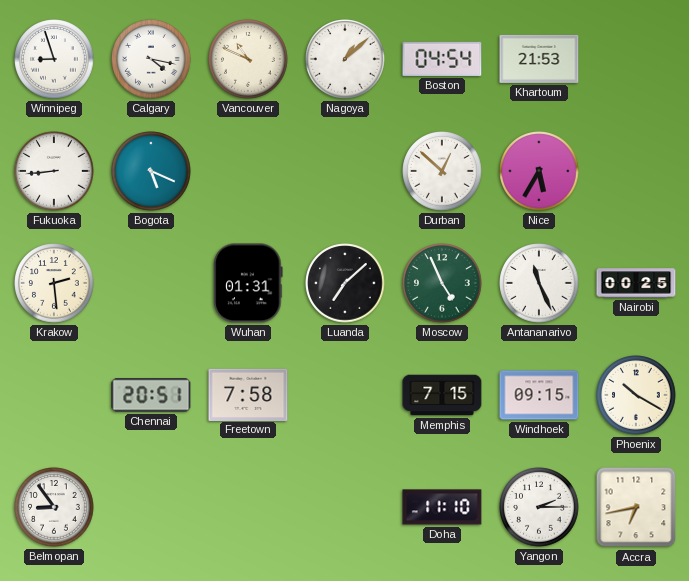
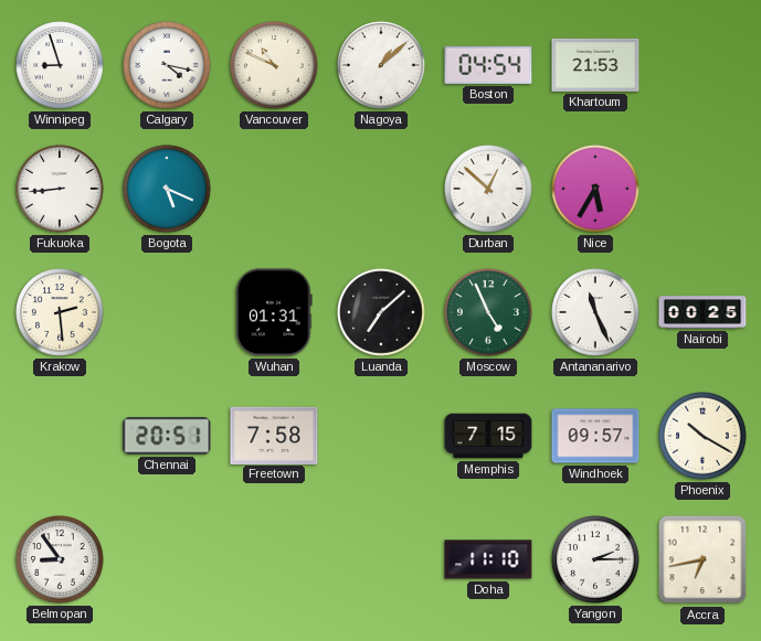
Windhoek: 09:15 -> 09:57 (595, 436)
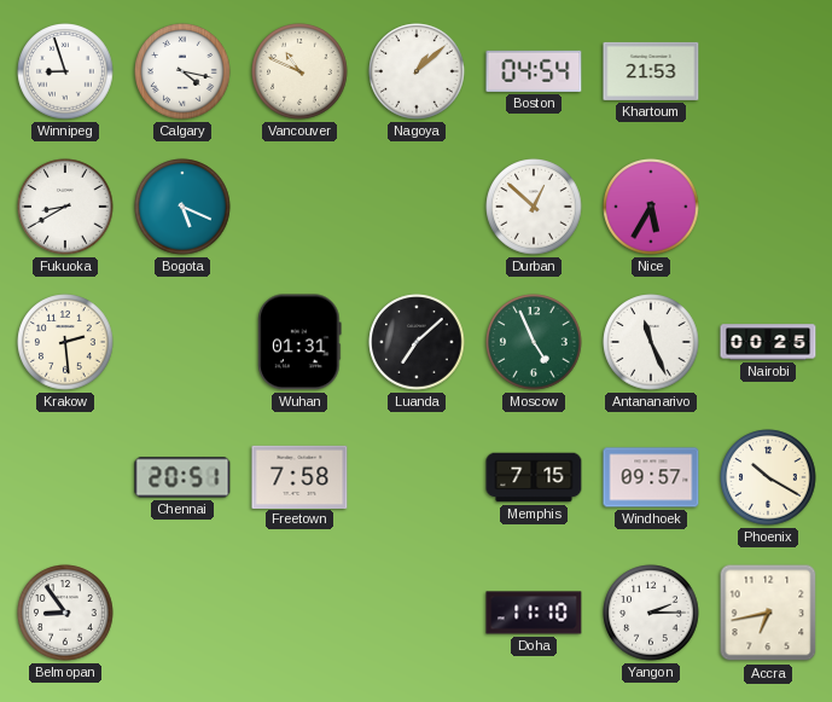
Fukuoka: 8:44 -> 8:40 (65, 207)
